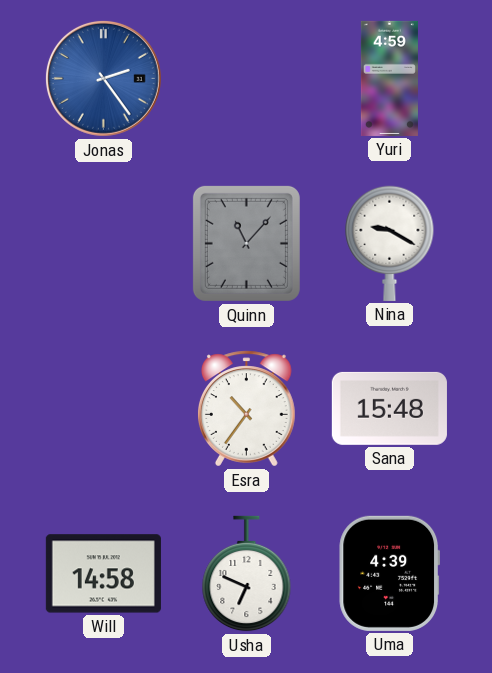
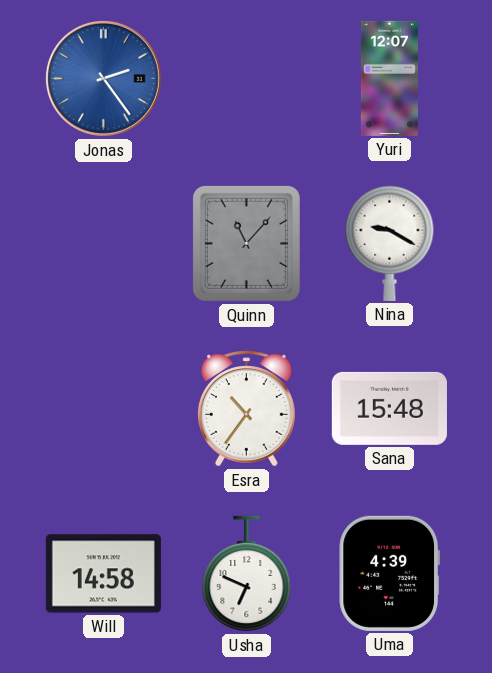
Yuri: 4:59 -> 12:07 (389, 78)
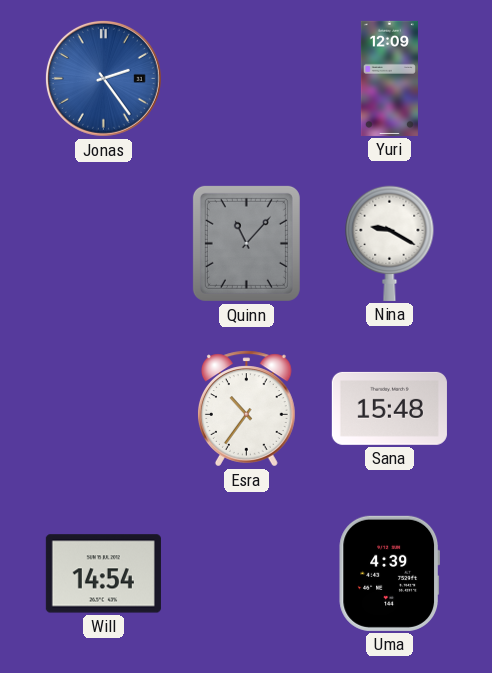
Yuri: 12:07 -> 12:09 (389, 78)
Will: 14:58 -> 14:54 (103, 574)
Usha: 6:49 -> none (247, 574)
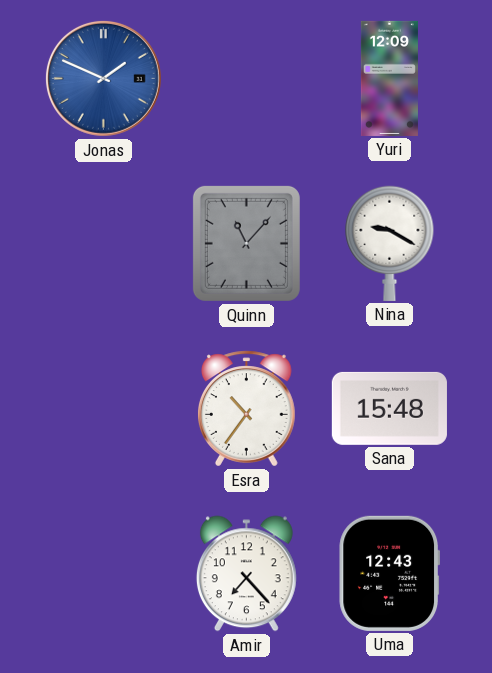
Jonas: 2:24 -> 1:49 (103, 78)
Will: 14:54 -> none (103, 574)
Amir: none -> 7:23 (246, 574)
Uma: 4:39 -> 12:43 (389, 573)
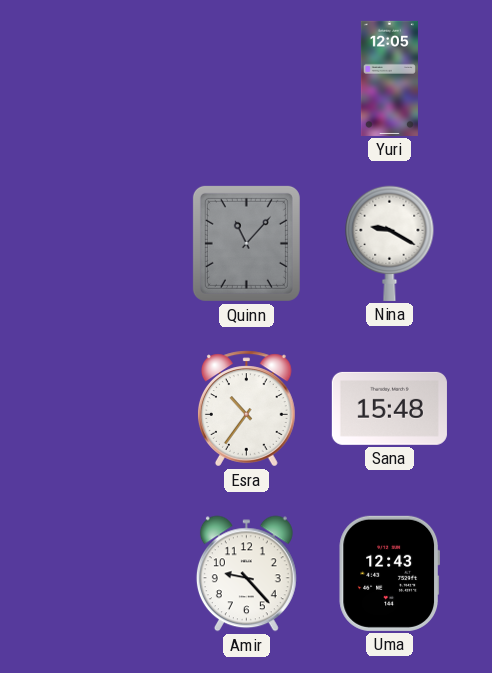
Jonas: 1:49 -> none (103, 78)
Yuri: 12:09 -> 12:05 (389, 78)
Amir: 7:23 -> 9:23 (246, 574)
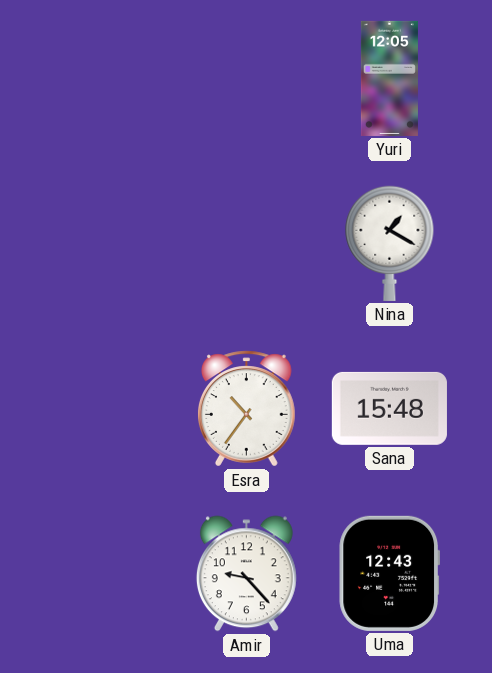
Quinn: 11:07 -> none (246, 243)
Nina: 9:20 -> 1:20 (390, 243)
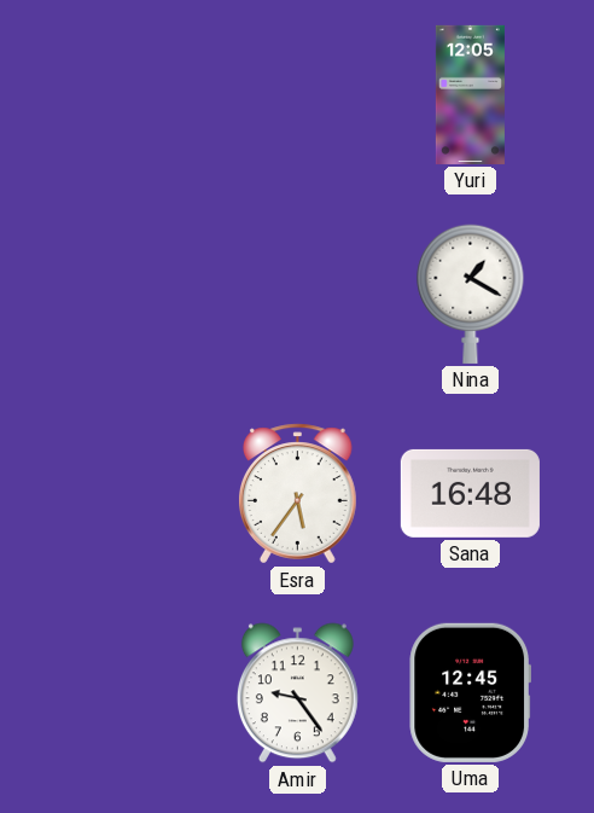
Esra: 10:36 -> 5:36 (298, 494)
Sana: 15:48 -> 16:48 (470, 493)
Amir: 9:23 -> 9:24 (297, 693)
Uma: 12:43 -> 12:45 (470, 692)
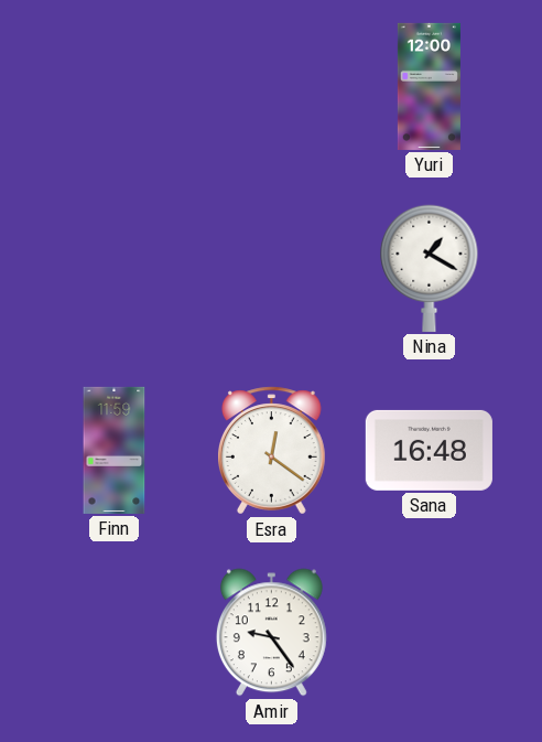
Yuri: 12:05 -> 12:00 (429, 86)
Finn: none -> 11:59 (115, 450)
Esra: 5:36 -> 12:21 (272, 451)
Uma: 12:45 -> none (470, 692)
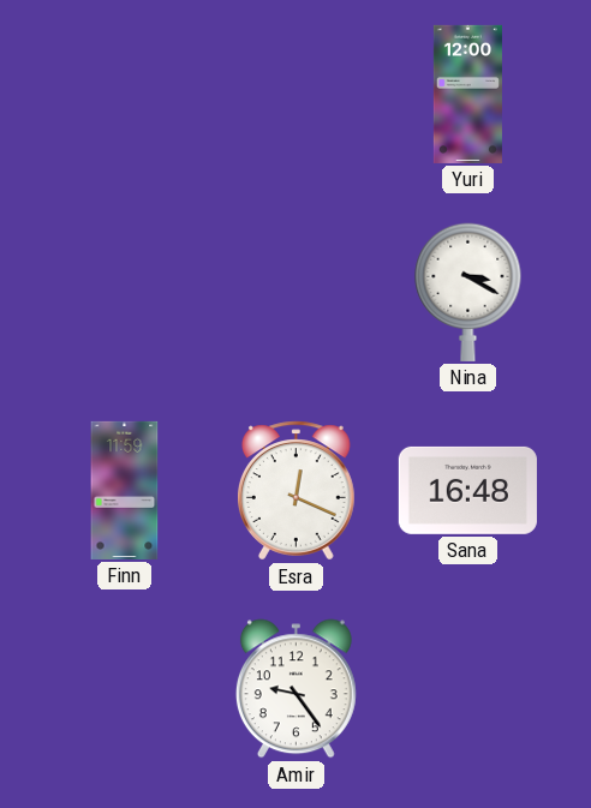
Nina: 1:20 -> 3:20 (468, 292)
Esra: 12:21 -> 12:19 (297, 491)
